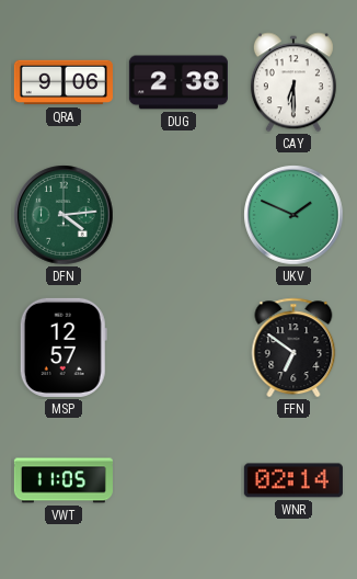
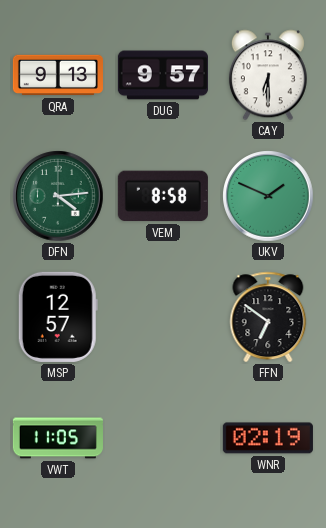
QRA: 9:06 -> 9:13 (58, 75)
DUG: 2:38 -> 9:57 (163, 75)
VEM: none -> 8:58 (163, 196)
WNR: 02:14 -> 02:19 (268, 438)
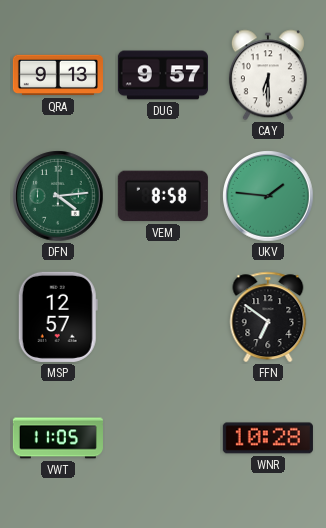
UKV: 1:49 -> 1:46 (268, 196)
WNR: 02:19 -> 10:28 (268, 438)
